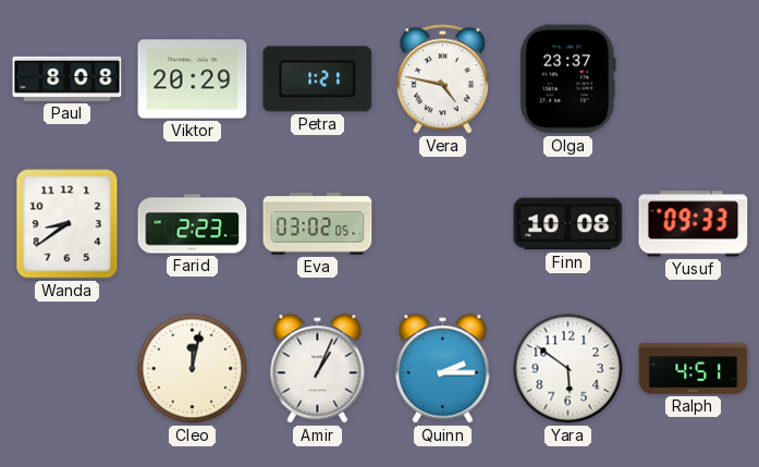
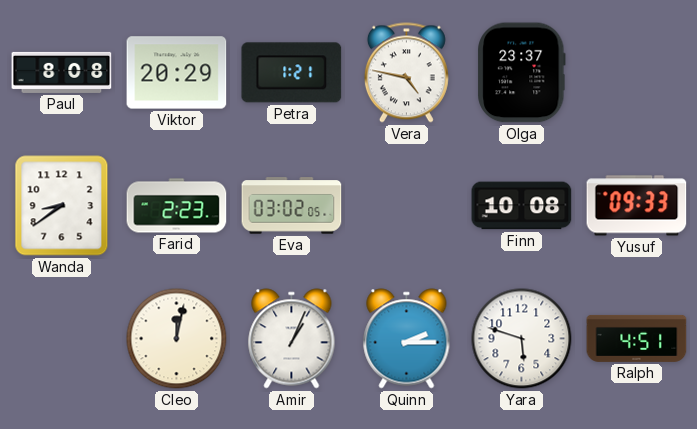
Yara: 5:51 -> 5:48 (522, 339)
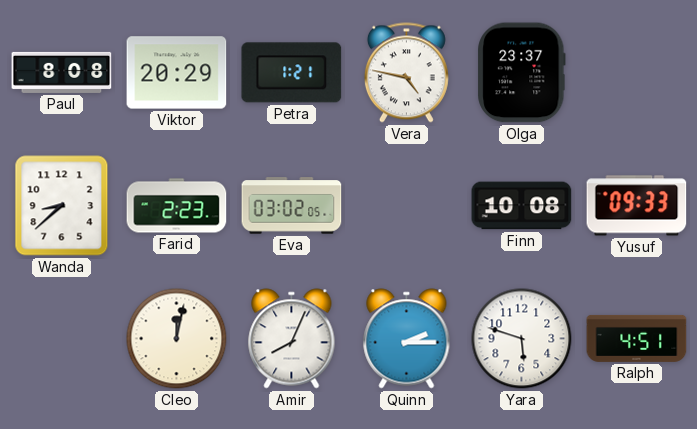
Wanda: 8:39 -> 8:38 (62, 206)
Amir: 1:04 -> 8:04 (292, 339)
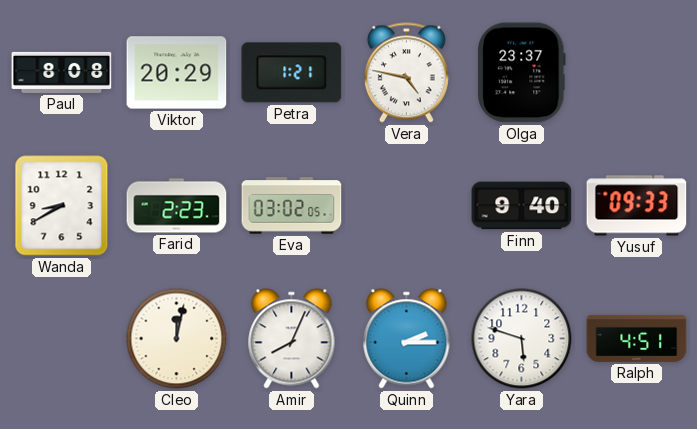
Wanda: 8:38 -> 8:40 (62, 206)
Finn: 10:08 -> 9:40 (522, 206)
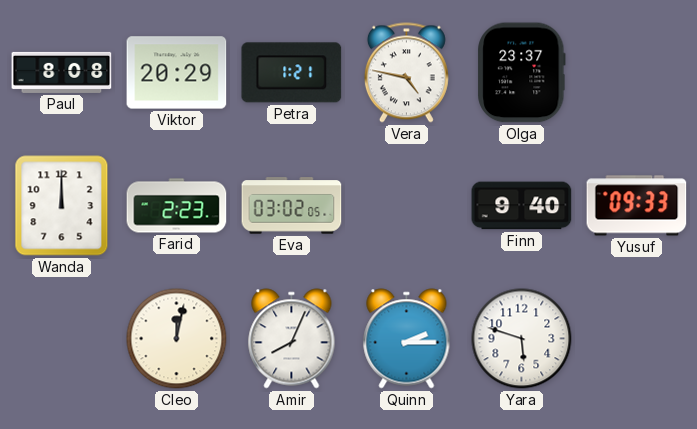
Wanda: 8:40 -> 12:00 (62, 206)
Ralph: 4:51 -> none (637, 338)
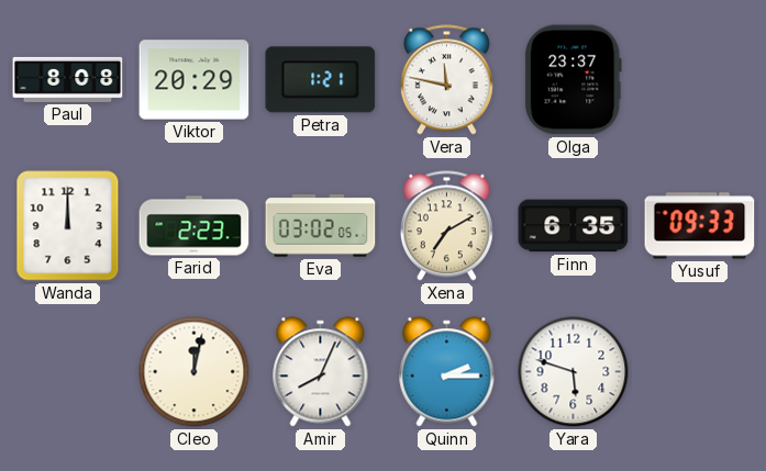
Vera: 4:47 -> 11:47 (446, 80)
Xena: none -> 7:10 (446, 226)
Finn: 9:40 -> 6:35 (574, 226)
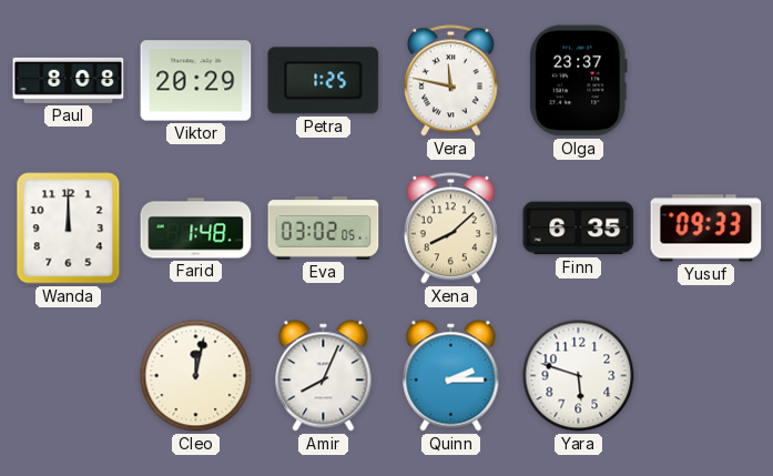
Petra: 1:21 -> 1:25 (324, 81)
Farid: 2:23 -> 1:48 (196, 229)
Xena: 7:10 -> 8:08 (450, 229)
